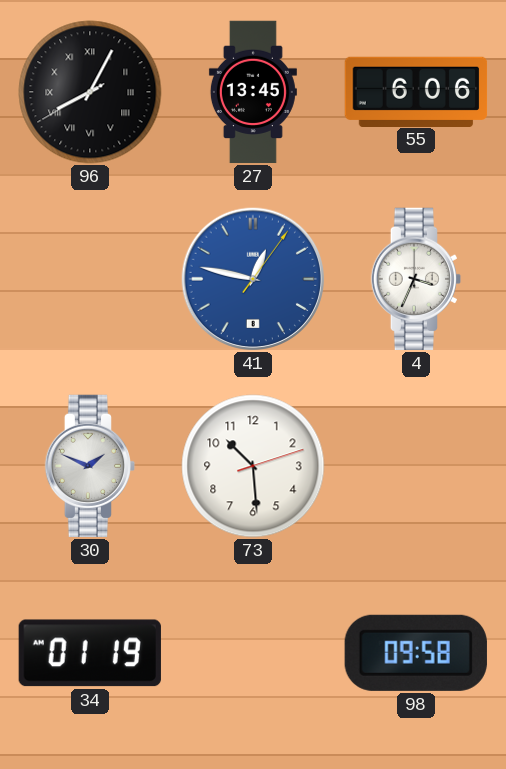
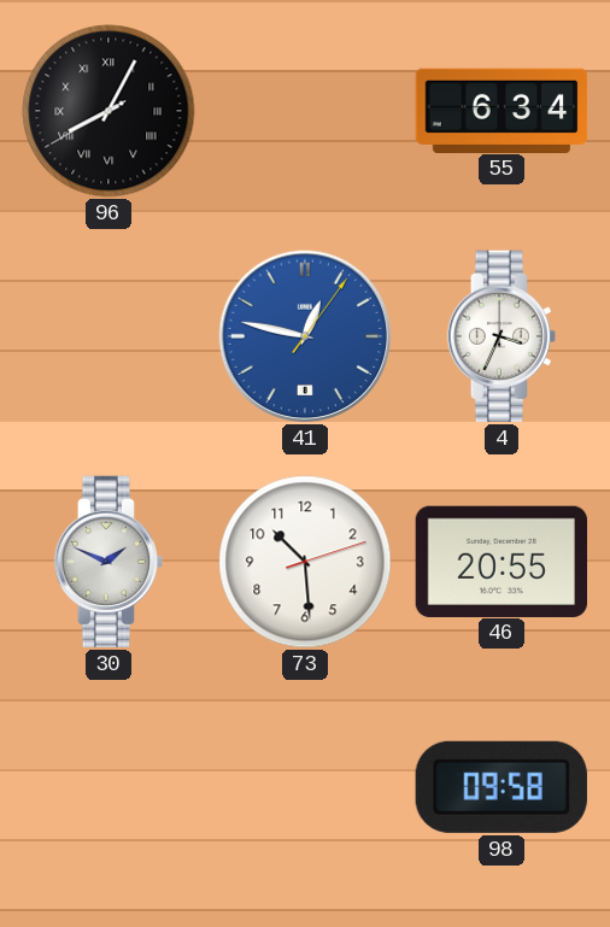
27: 13:45 -> none (253, 92)
55: 6:06 -> 6:34 (502, 110)
46: none -> 20:55 (500, 561)
34: 01:19 -> none (90, 653)
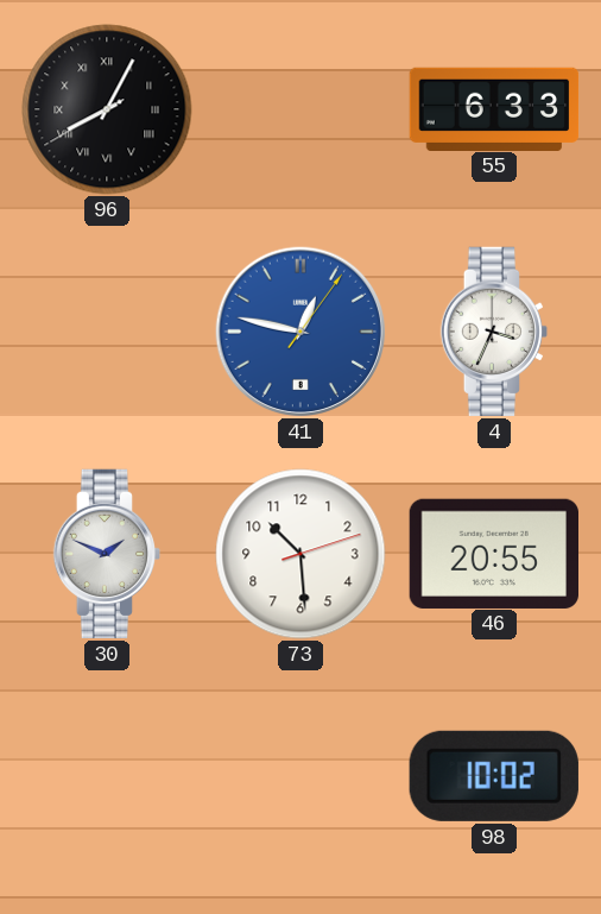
55: 6:34 -> 6:33 (494, 108)
98: 09:58 -> 10:02 (494, 776)
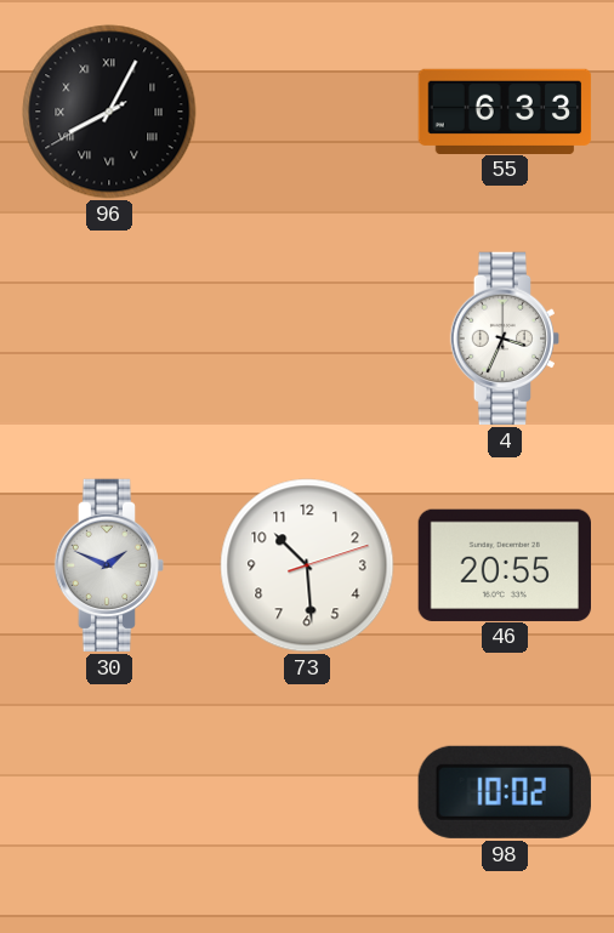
41: 12:47 -> none (300, 332)
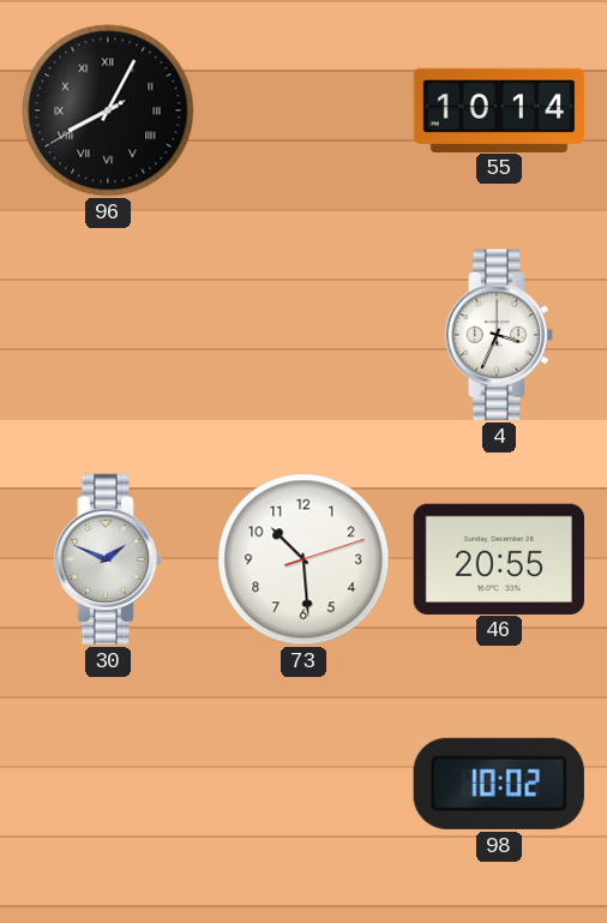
55: 6:33 -> 10:14 (499, 109)
